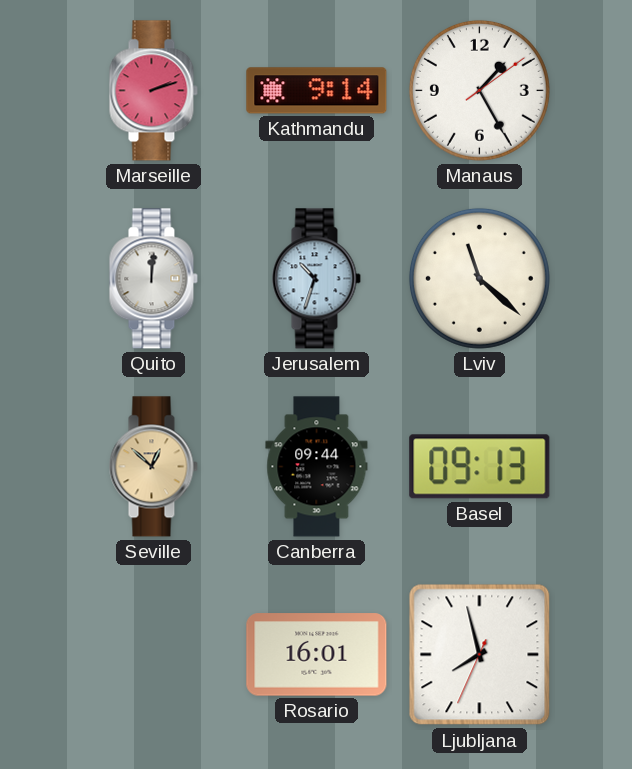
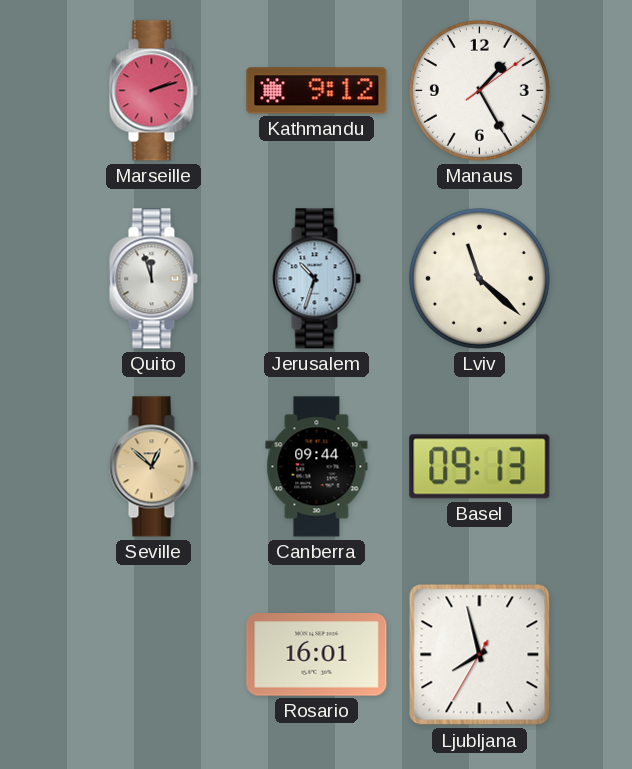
Kathmandu: 9:14 -> 9:12 (317, 91)
Quito: 12:01 -> 11:57 (153, 279)
Ljubljana: 7:57:34 -> 7:57:35 (480, 655)
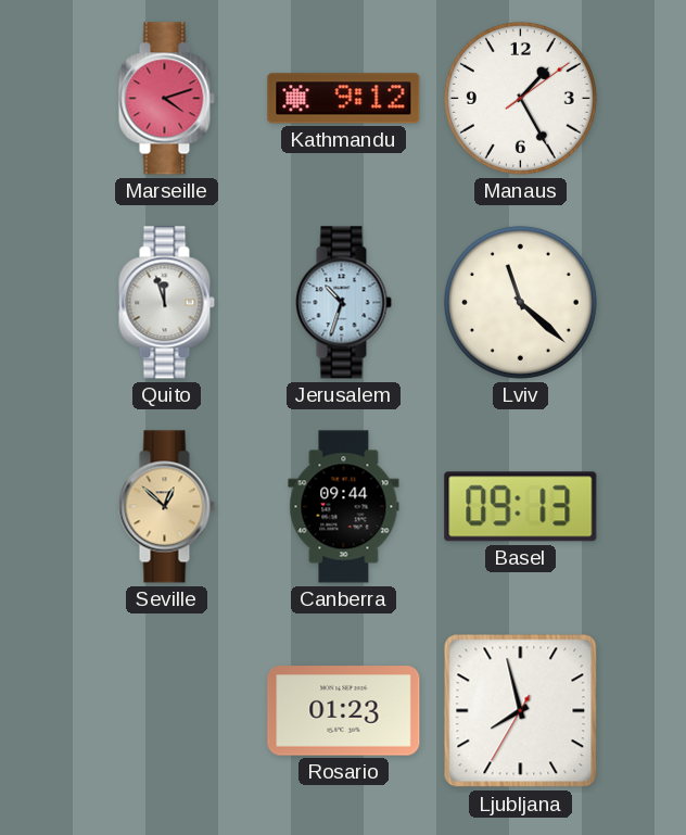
Marseille: 2:12 -> 4:12 (166, 99)
Rosario: 16:01 -> 01:23 (344, 711)
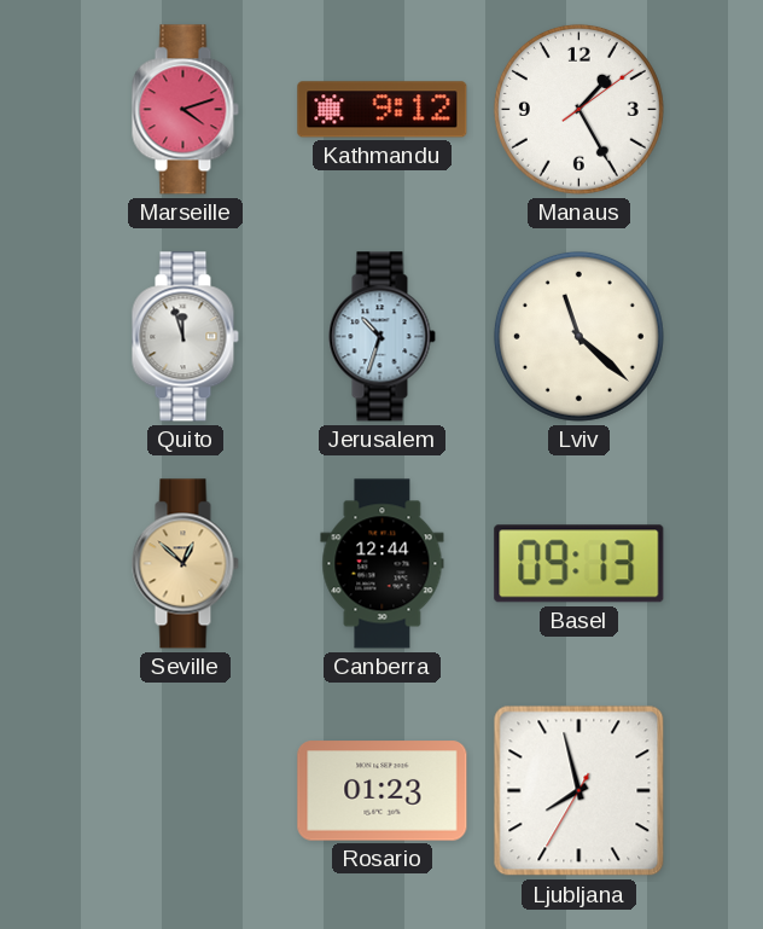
Canberra: 09:44 -> 12:44 (383, 564)
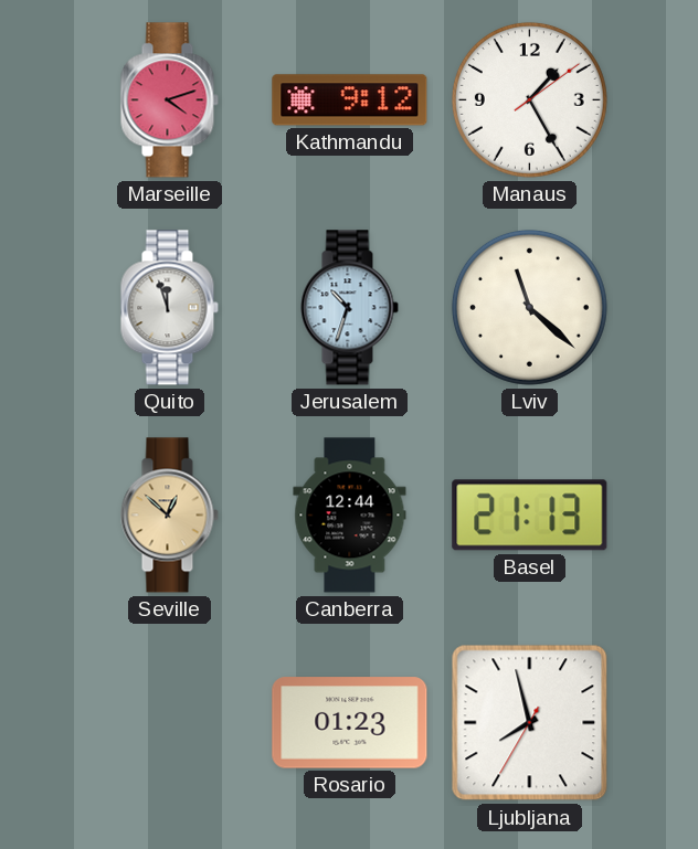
Basel: 09:13 -> 21:13 (530, 516)
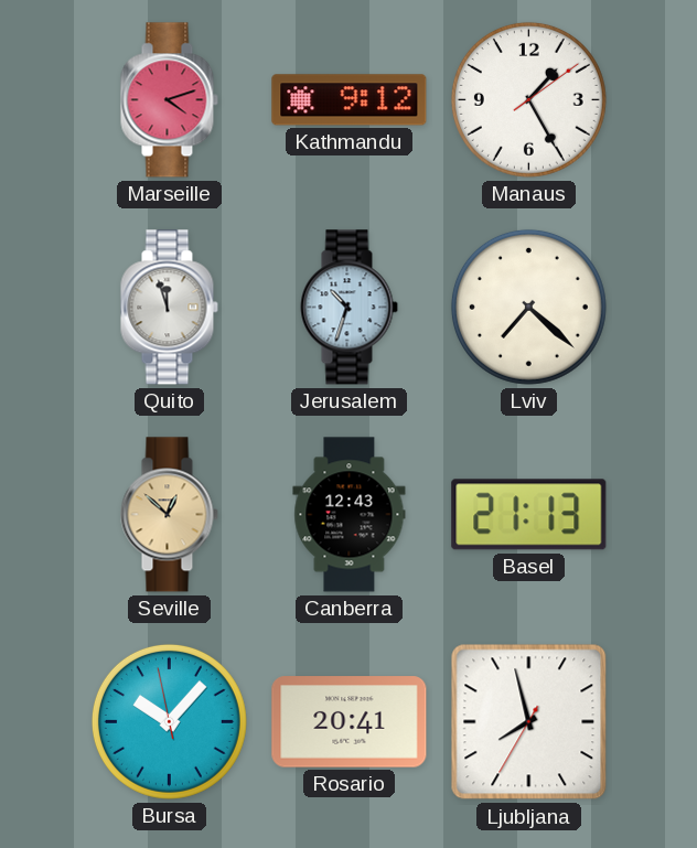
Lviv: 11:22 -> 7:22 (528, 307)
Canberra: 12:44 -> 12:43 (350, 515)
Bursa: none -> 10:06 (169, 721)
Rosario: 01:23 -> 20:41 (350, 722)
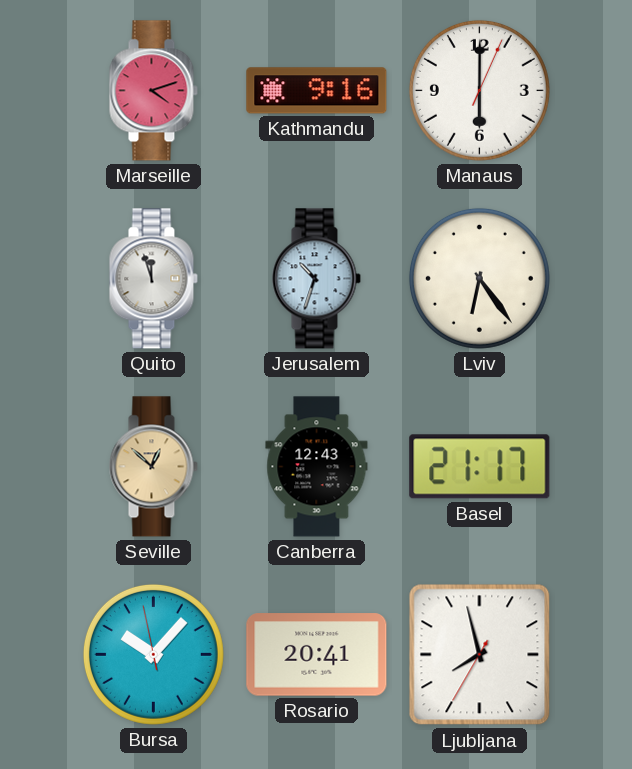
Kathmandu: 9:12 -> 9:16 (317, 91)
Manaus: 1:25 -> 6:00 (479, 90)
Lviv: 7:22 -> 6:24 (479, 278)
Basel: 21:13 -> 21:17 (480, 467)
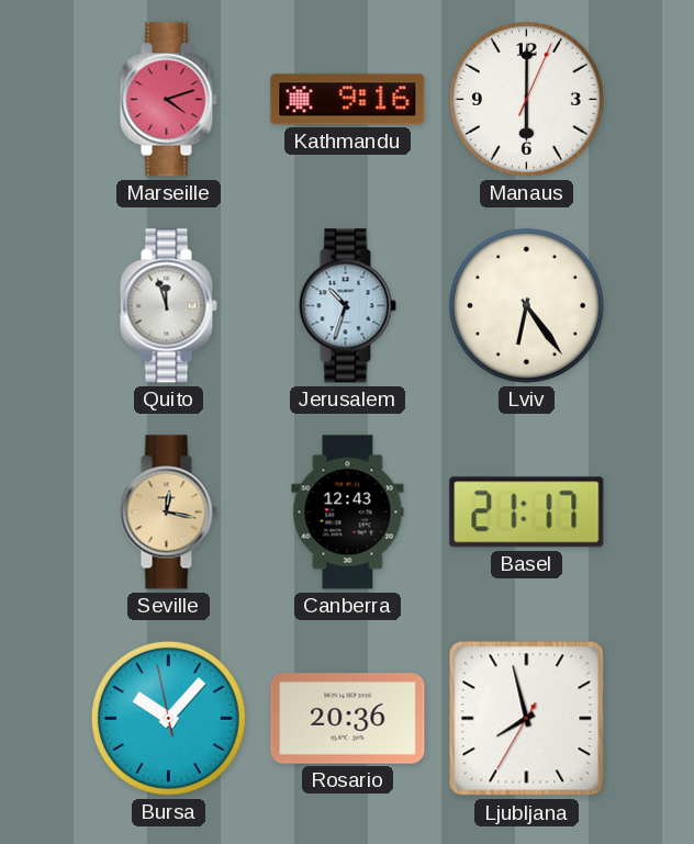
Seville: 12:52 -> 12:17 (168, 513)
Rosario: 20:41 -> 20:36 (348, 719)
